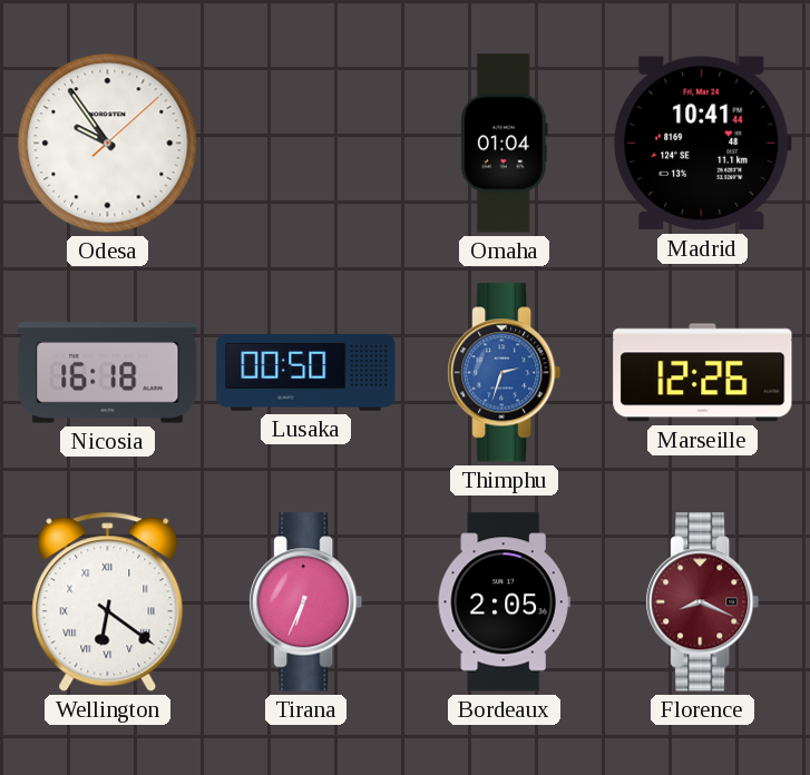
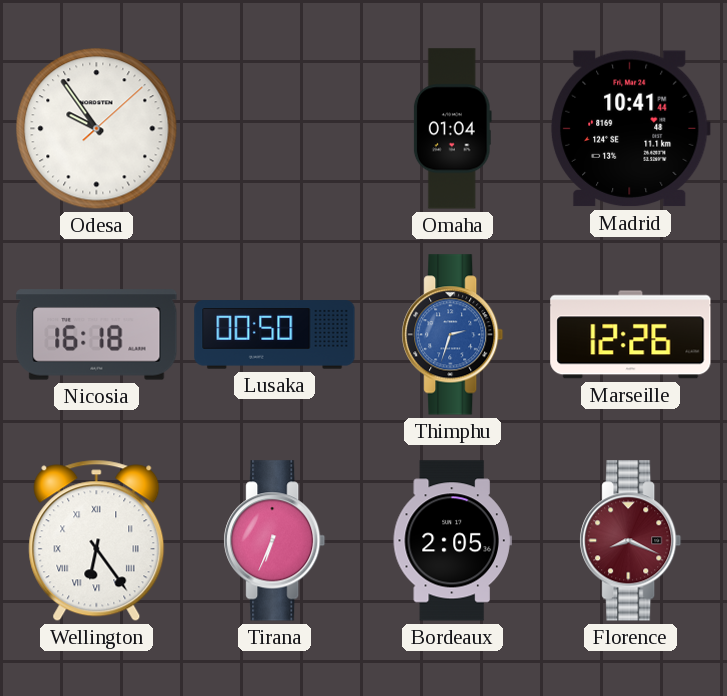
Wellington: 6:21 -> 6:24 (97, 541)
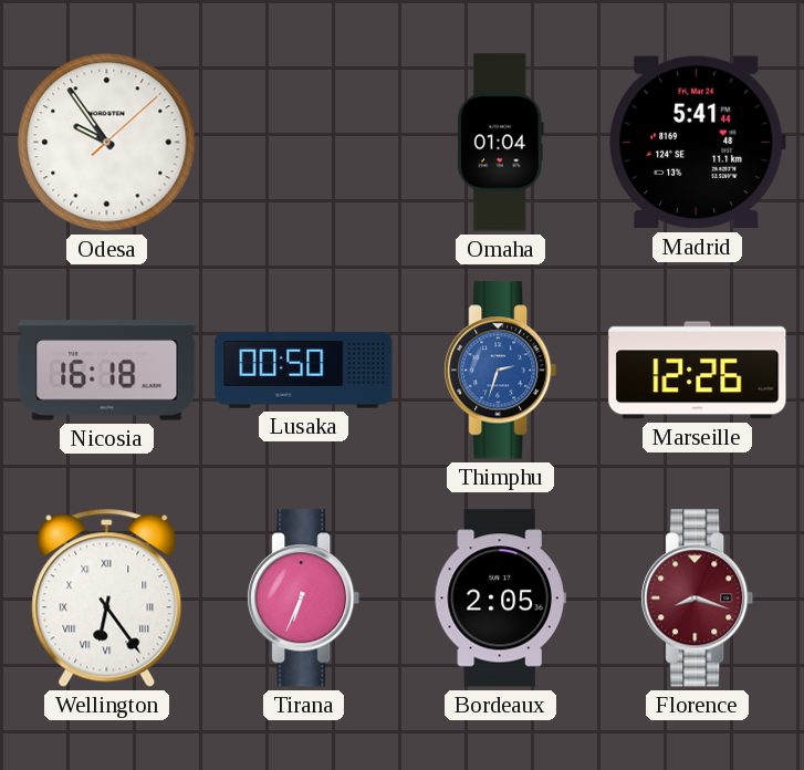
Madrid: 10:41 -> 5:41 (697, 143)
Florence: 8:19 -> 8:18 (698, 599)
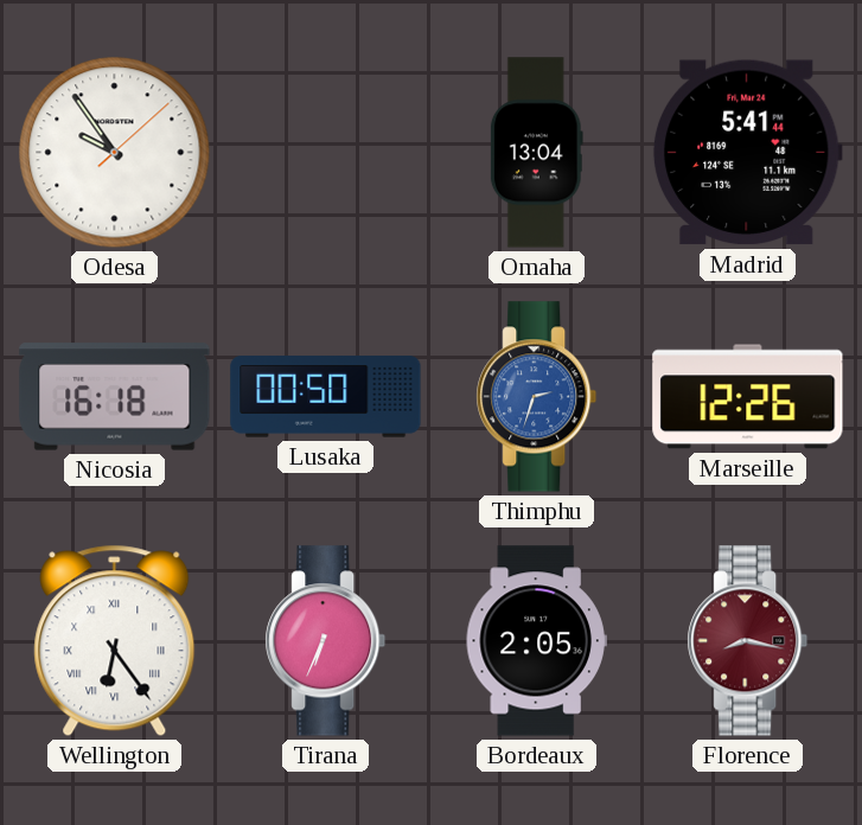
Omaha: 01:04 -> 13:04 (536, 153)
Florence: 8:18 -> 8:17 (748, 641)
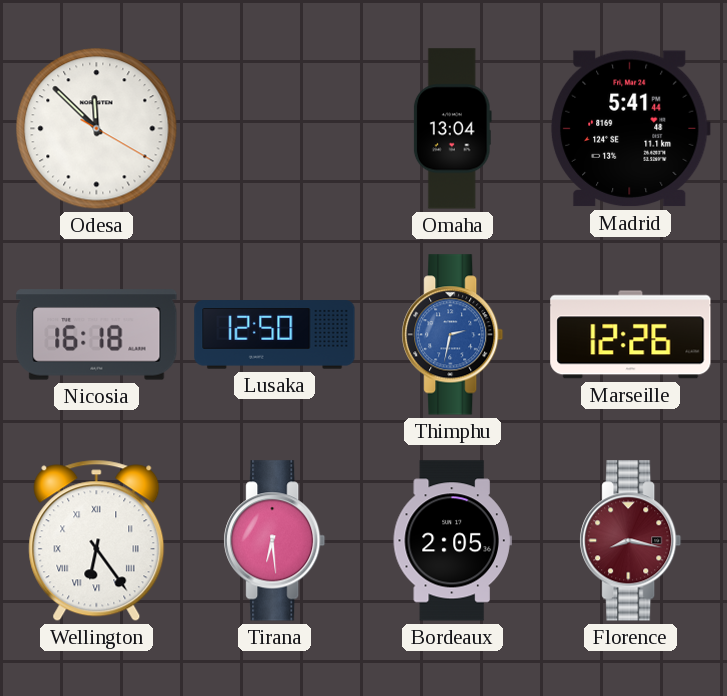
Odesa: 9:54 -> 11:52 (97, 129)
Lusaka: 00:50 -> 12:50 (275, 335)
Thimphu: 2:33 -> 2:32 (453, 335)
Tirana: 6:34 -> 6:29 (275, 541)
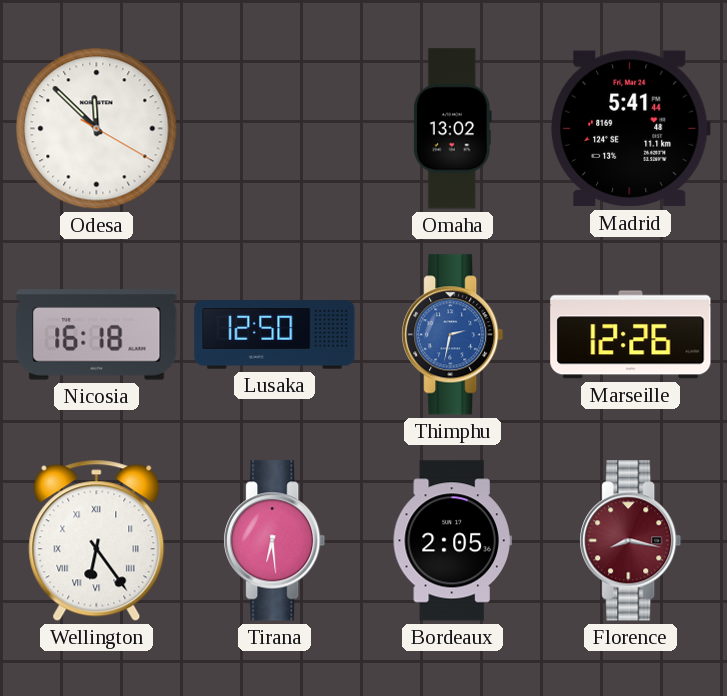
Omaha: 13:04 -> 13:02 (452, 129)
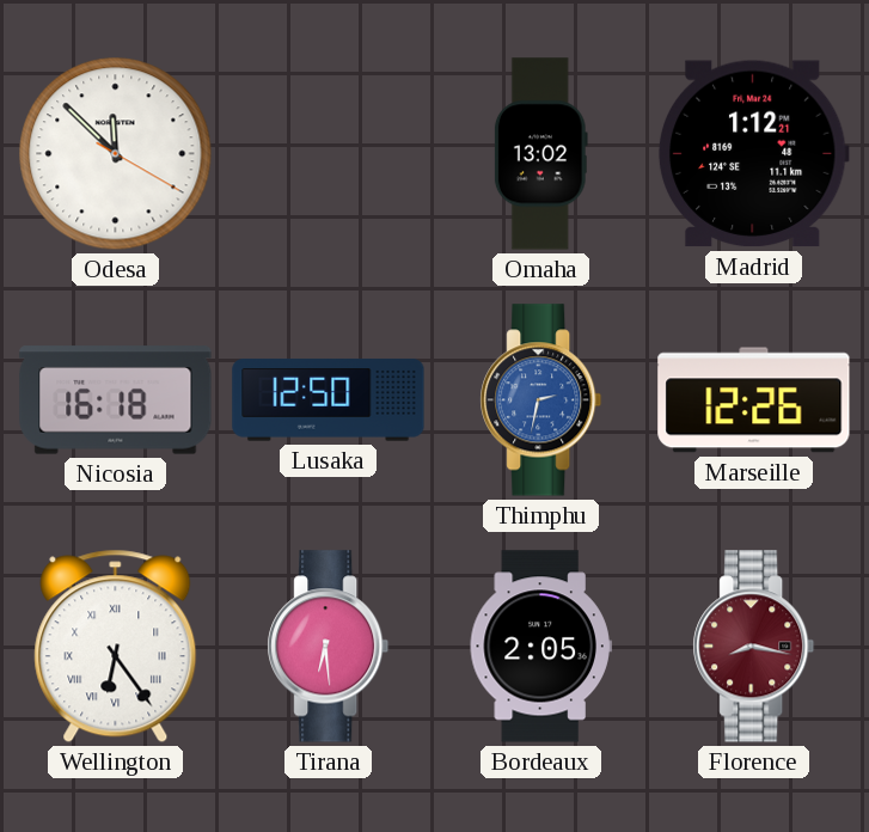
Madrid: 5:41 -> 1:12 (753, 154)
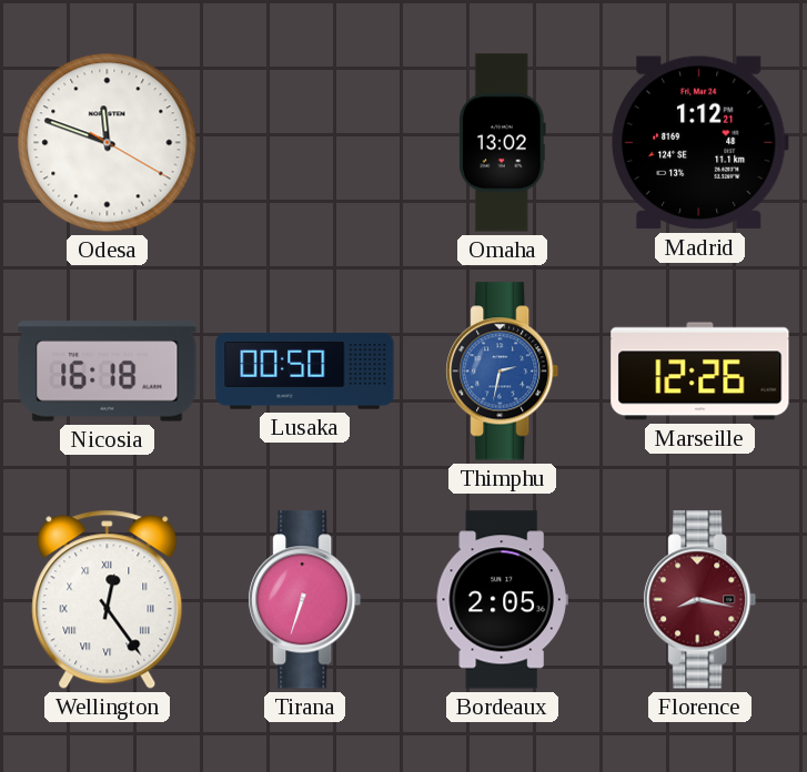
Odesa: 11:52 -> 11:48 (108, 143)
Lusaka: 12:50 -> 00:50 (305, 372)
Wellington: 6:24 -> 12:24 (108, 600)
Tirana: 6:29 -> 6:33 (305, 600)
